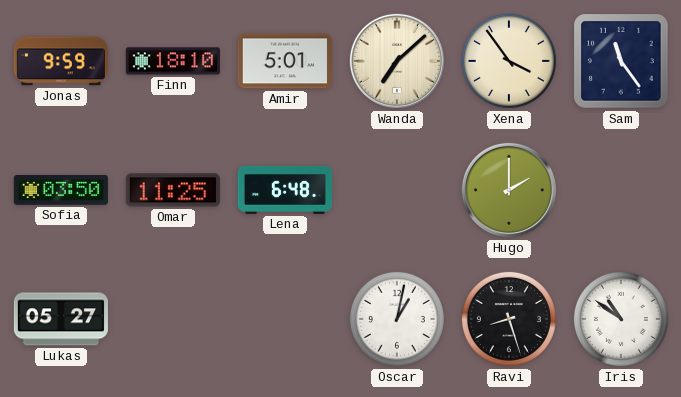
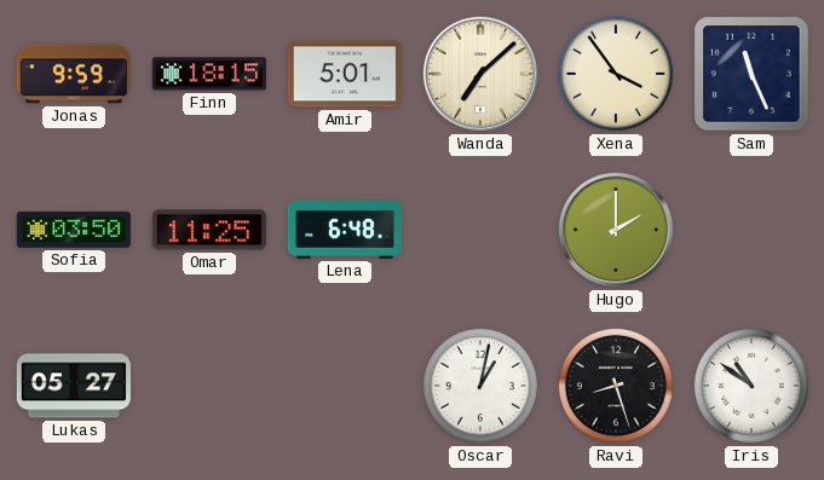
Finn: 18:10 -> 18:15 (209, 74)
Sam: 11:24 -> 11:26 (751, 74)
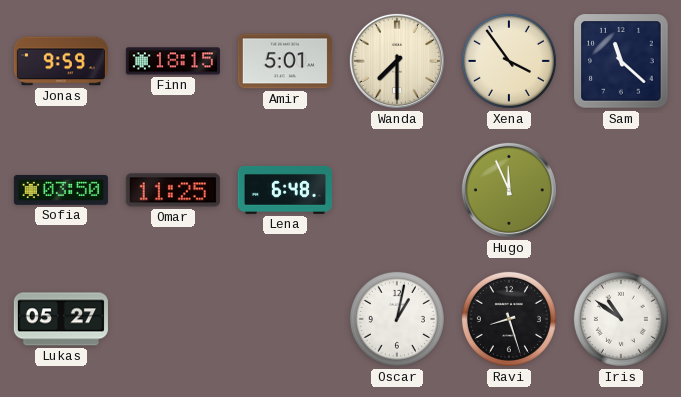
Wanda: 7:08 -> 7:30 (397, 61)
Sam: 11:26 -> 11:22 (621, 61)
Hugo: 2:00 -> 11:56 (509, 190)
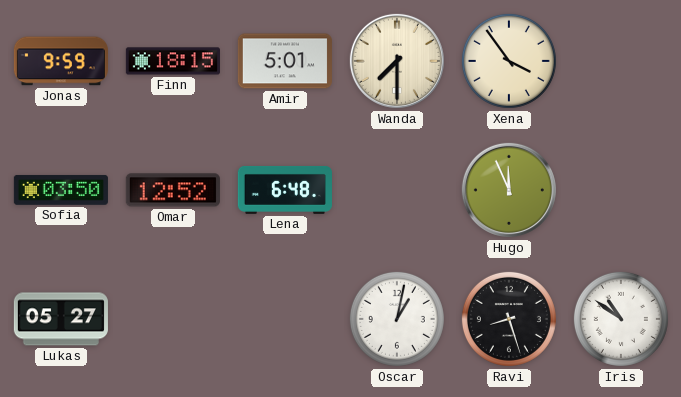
Sam: 11:22 -> none (621, 61)
Omar: 11:25 -> 12:52 (173, 190)
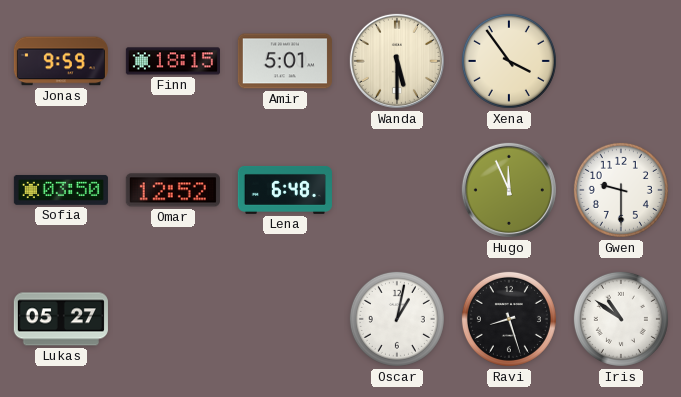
Wanda: 7:30 -> 5:30 (397, 61)
Gwen: none -> 9:30 (621, 190)
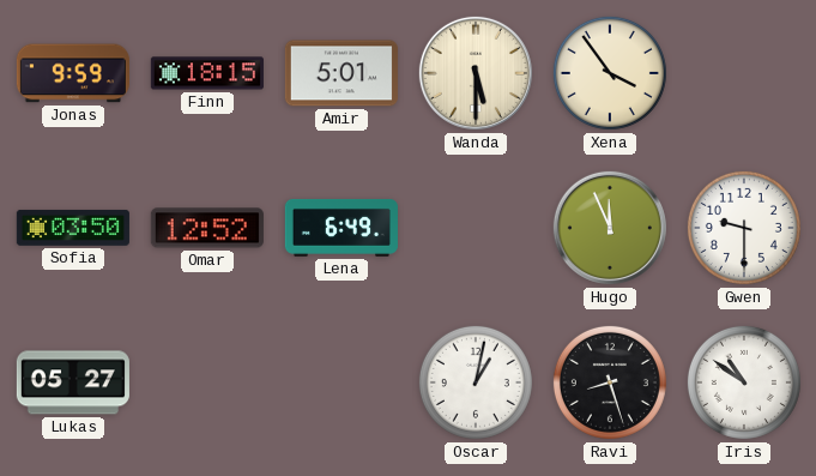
Lena: 6:48 -> 6:49 (341, 228)
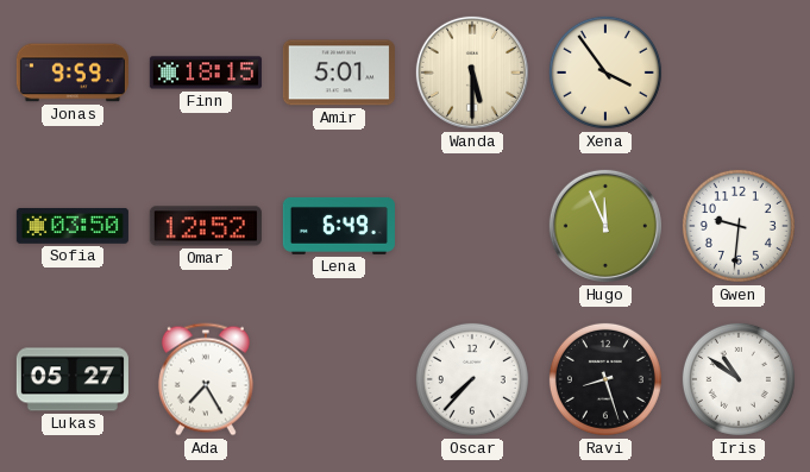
Gwen: 9:30 -> 9:31 (739, 226)
Ada: none -> 7:25 (206, 379)
Oscar: 1:02 -> 7:37 (472, 379)
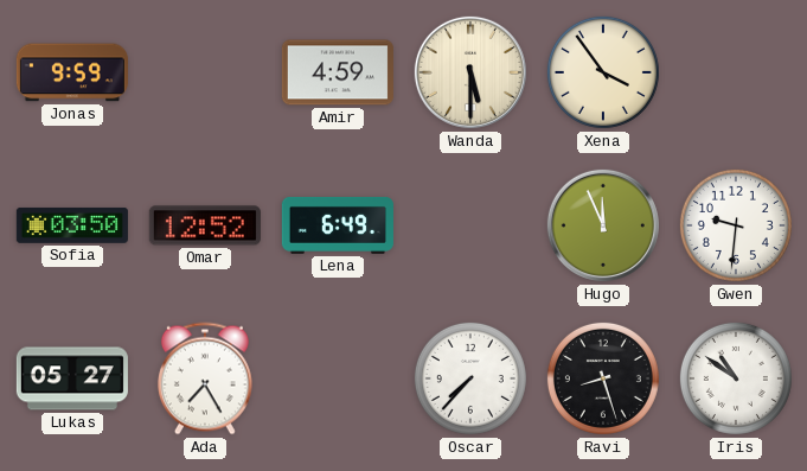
Finn: 18:15 -> none (206, 73)
Amir: 5:01 -> 4:59 (338, 72)
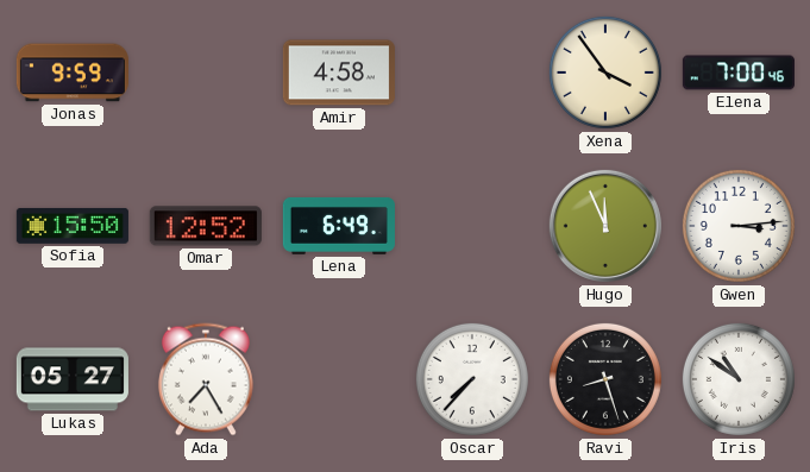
Amir: 4:59 -> 4:58 (339, 73)
Wanda: 5:30 -> none (470, 72)
Elena: none -> 7:00 (739, 73)
Sofia: 03:50 -> 15:50 (73, 226)
Gwen: 9:31 -> 3:14 (739, 226)
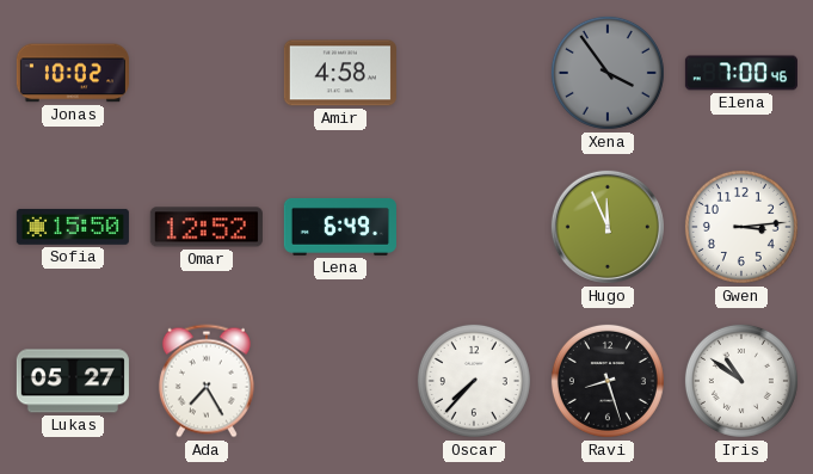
Jonas: 9:59 -> 10:02 (73, 73)
Xena dial: cream -> grey (608, 73)
